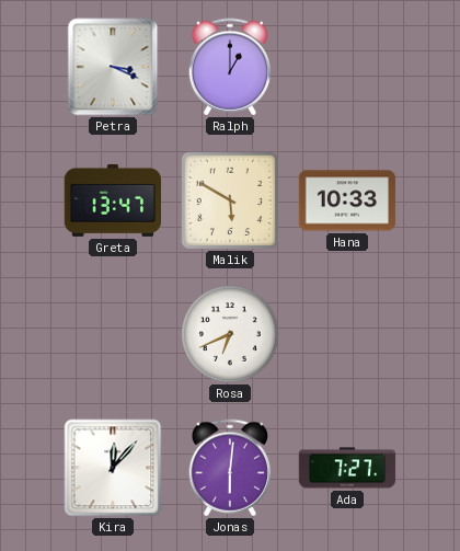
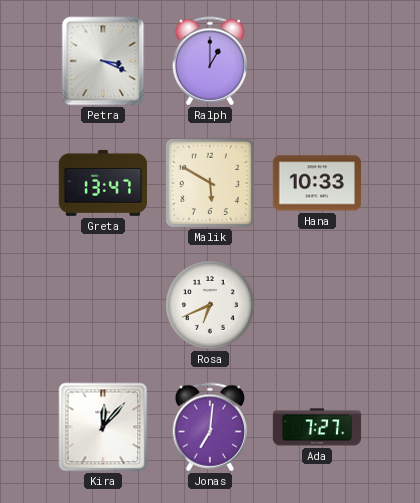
Jonas: 6:01 -> 7:01 (210, 427)
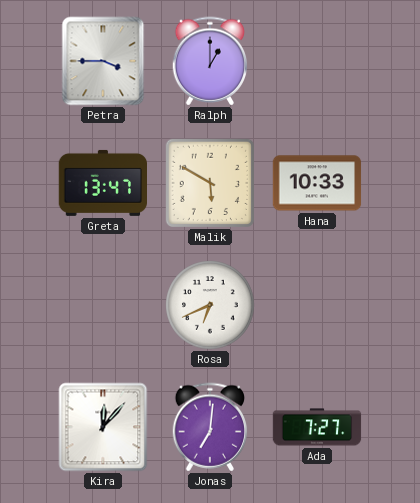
Petra: 3:19 -> 3:45 (103, 61)
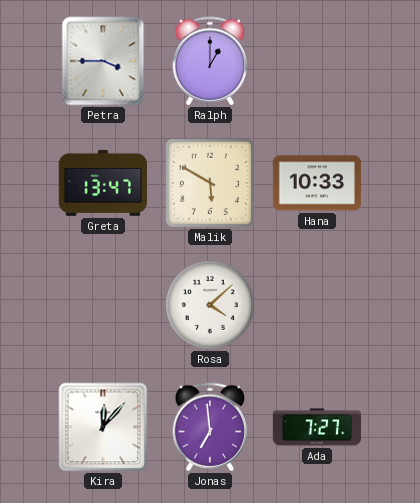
Rosa: 6:41 -> 4:08 (210, 305)
Jonas: 7:01 -> 6:59 (210, 427)
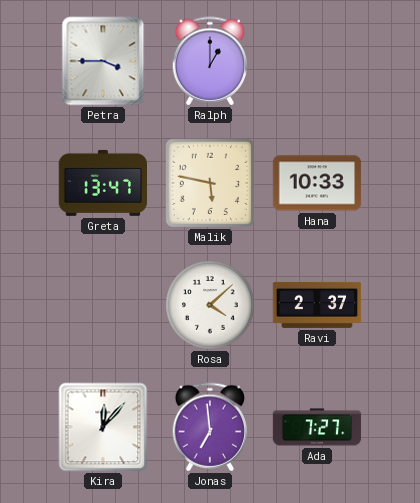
Malik: 5:50 -> 5:47 (209, 182)
Ravi: none -> 2:37 (317, 305)
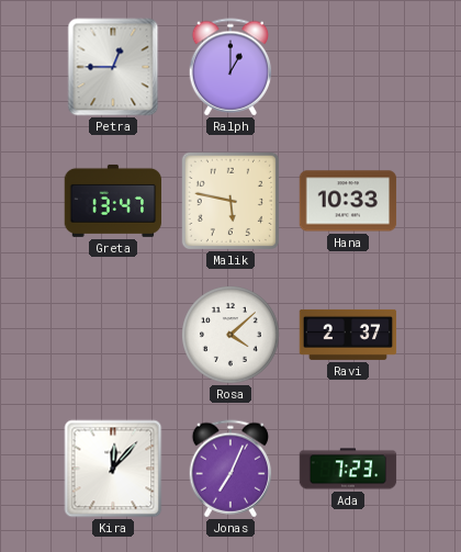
Petra: 3:45 -> 12:45 (113, 67)
Jonas: 6:59 -> 7:04 (231, 469)
Ada: 7:27 -> 7:23 (348, 469)
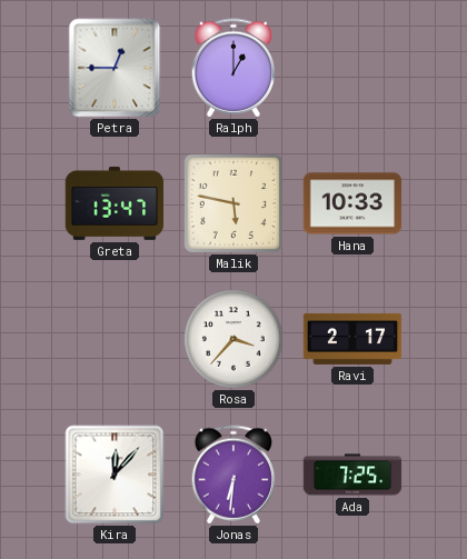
Rosa: 4:08 -> 3:37 (233, 339)
Ravi: 2:37 -> 2:17 (352, 339)
Jonas: 7:04 -> 6:31 (233, 475)
Ada: 7:23 -> 7:25 (352, 475)
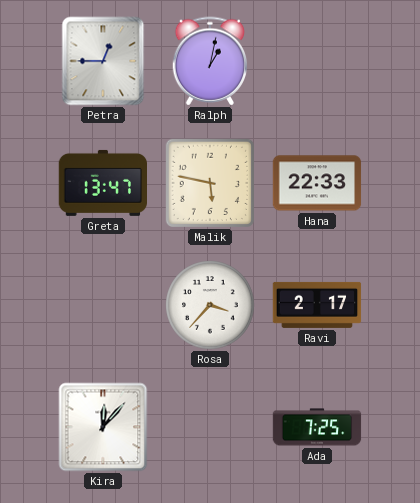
Ralph: 1:00 -> 1:02 (210, 61)
Hana: 10:33 -> 22:33 (317, 183)
Jonas: 6:31 -> none (233, 475)
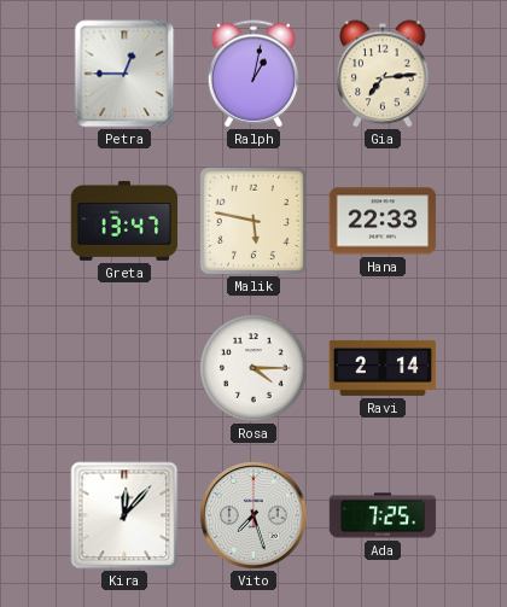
Gia: none -> 7:14 (383, 74)
Rosa: 3:37 -> 4:15 (253, 368)
Ravi: 2:17 -> 2:14 (383, 368)
Vito: none -> 7:27 (253, 515)
